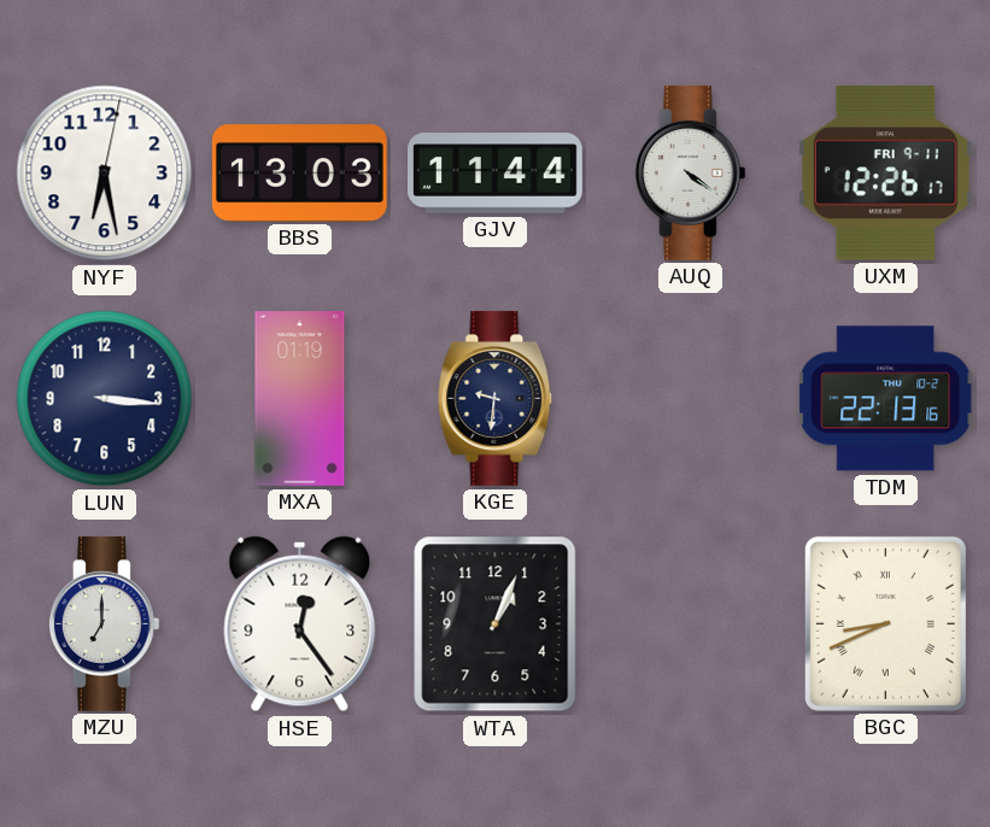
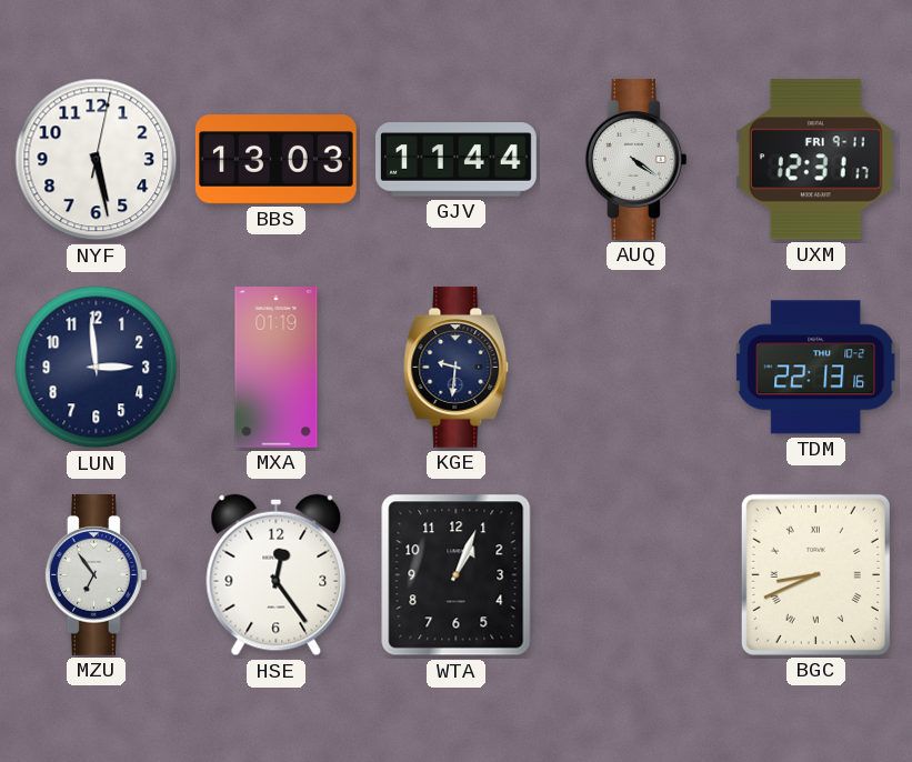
NYF: 6:28 -> 5:28 (97, 160)
UXM: 12:26 -> 12:31 (815, 160)
LUN: 3:16 -> 2:59 (97, 368)
MZU: 7:00 -> 6:54 (96, 574)
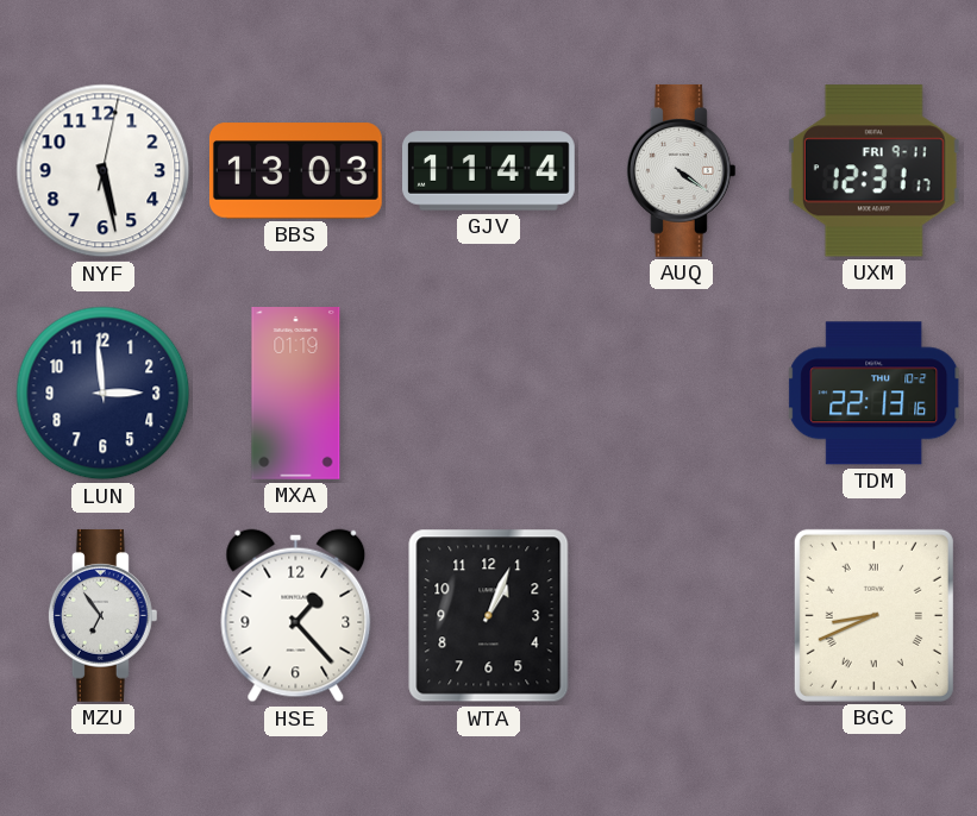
KGE: 9:31 -> none (457, 367)
HSE: 12:24 -> 1:23 (296, 616)
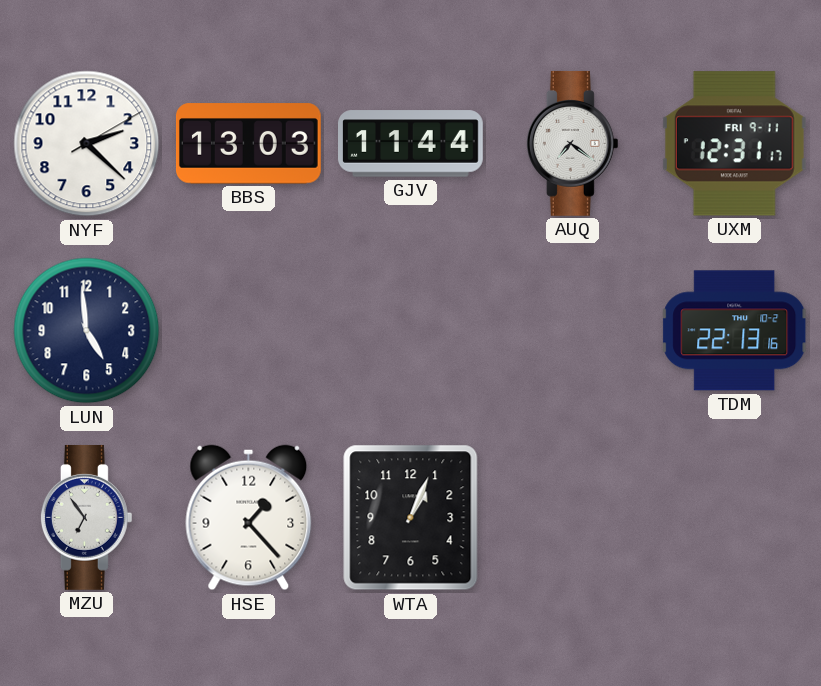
NYF: 5:28 -> 2:22 (87, 144)
AUQ: 4:21 -> 7:21 (572, 143)
LUN: 2:59 -> 4:59 (87, 331)
MXA: 01:19 -> none (296, 394)
BGC: 8:41 -> none (873, 615)
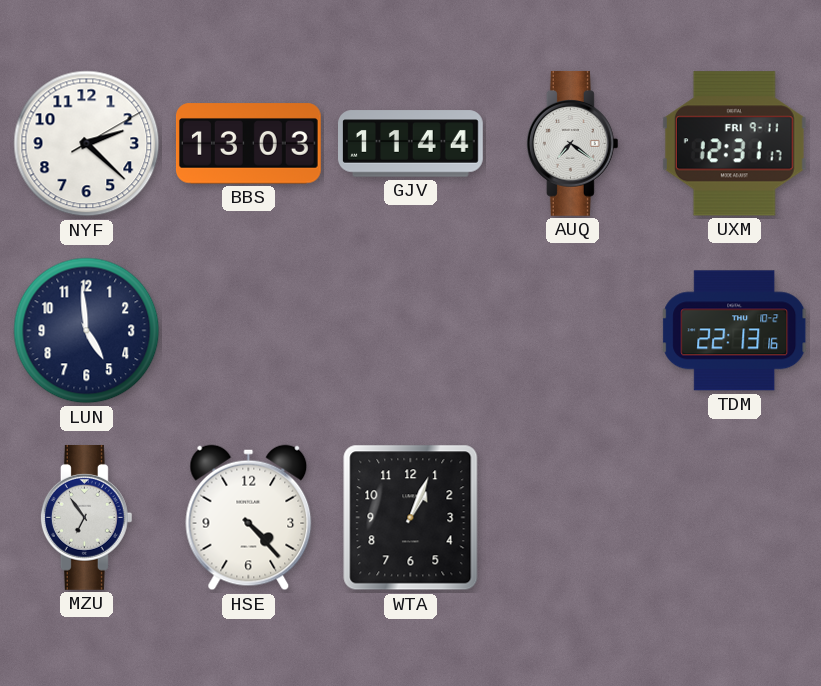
HSE: 1:23 -> 4:23 (249, 518)
